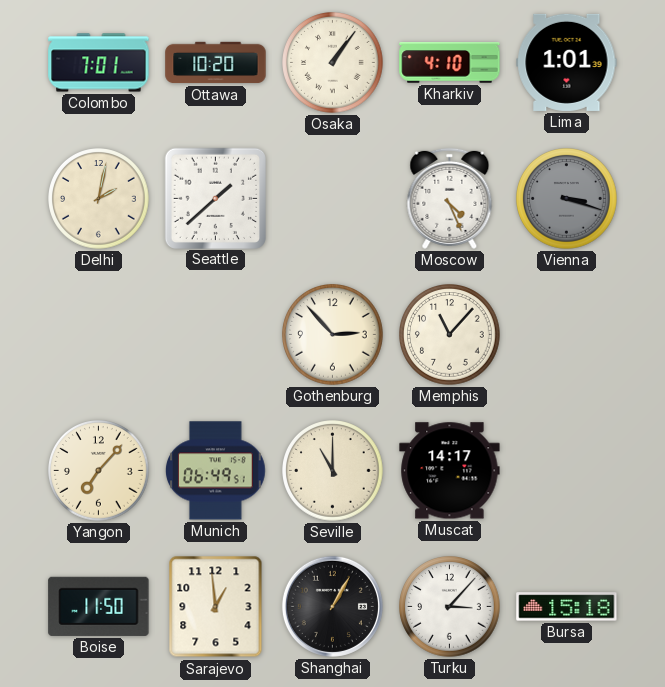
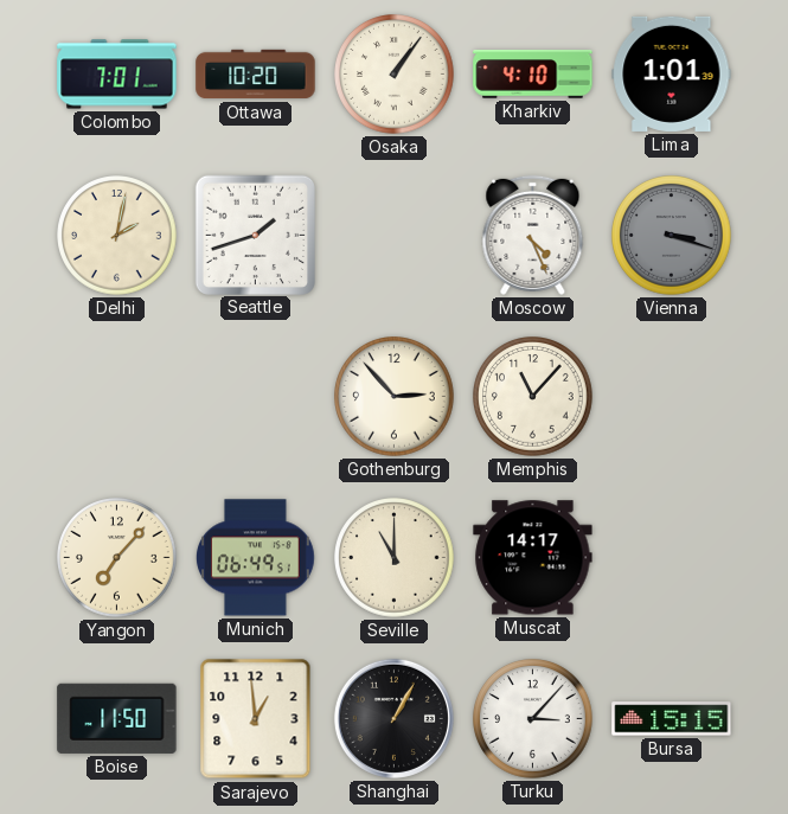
Seattle: 1:38 -> 1:42 (255, 235)
Bursa: 15:18 -> 15:15 (672, 719)
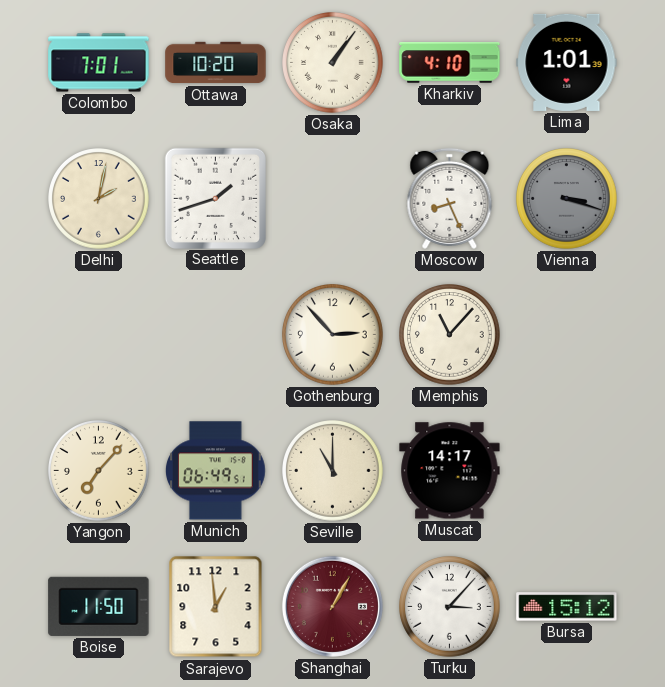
Moscow: 4:26 -> 8:26 (450, 198)
Shanghai dial: black -> burgundy (332, 606)
Bursa: 15:15 -> 15:12 (567, 607)
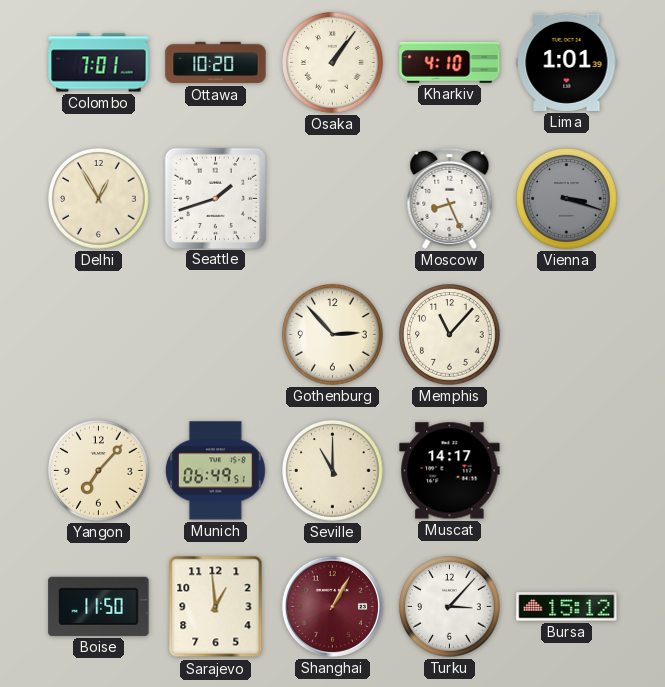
Delhi: 2:02 -> 12:55 (99, 199)
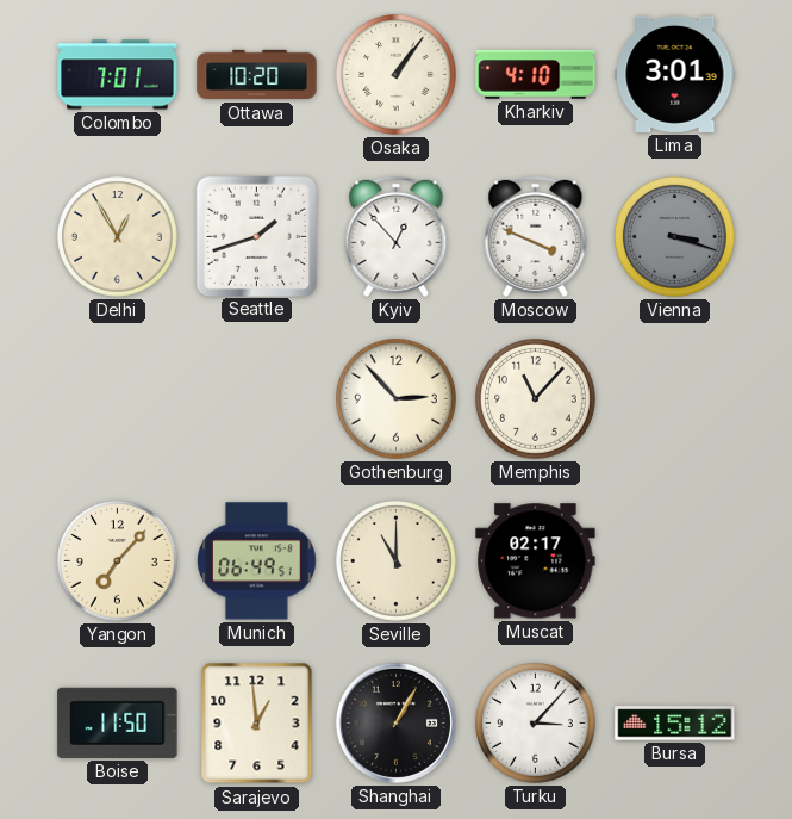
Lima: 1:01 -> 3:01 (675, 74)
Kyiv: none -> 12:53 (397, 236)
Moscow: 8:26 -> 3:49 (536, 236)
Muscat: 14:17 -> 02:17 (536, 561)
Shanghai dial: burgundy -> black (395, 722)
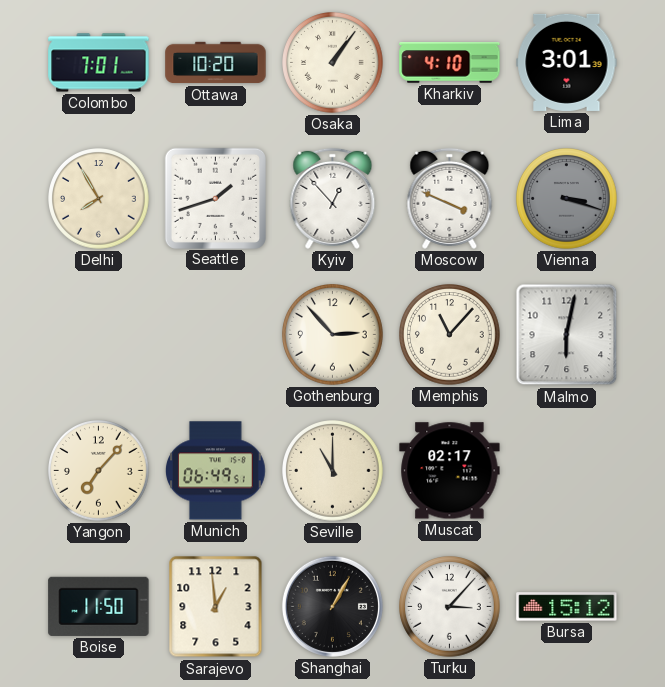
Delhi: 12:55 -> 7:55 (99, 199)
Malmo: none -> 6:02 (567, 335)
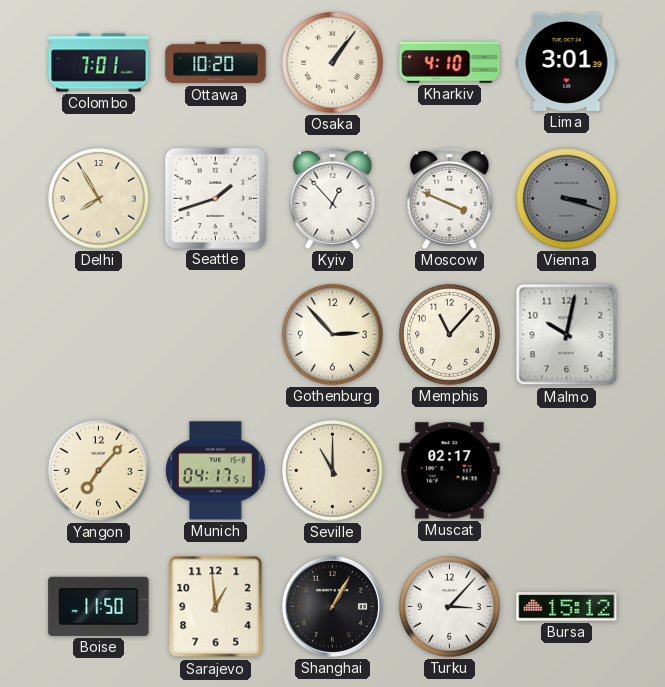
Malmo: 6:02 -> 10:02 (567, 335)
Munich: 06:49 -> 04:17 (216, 471)
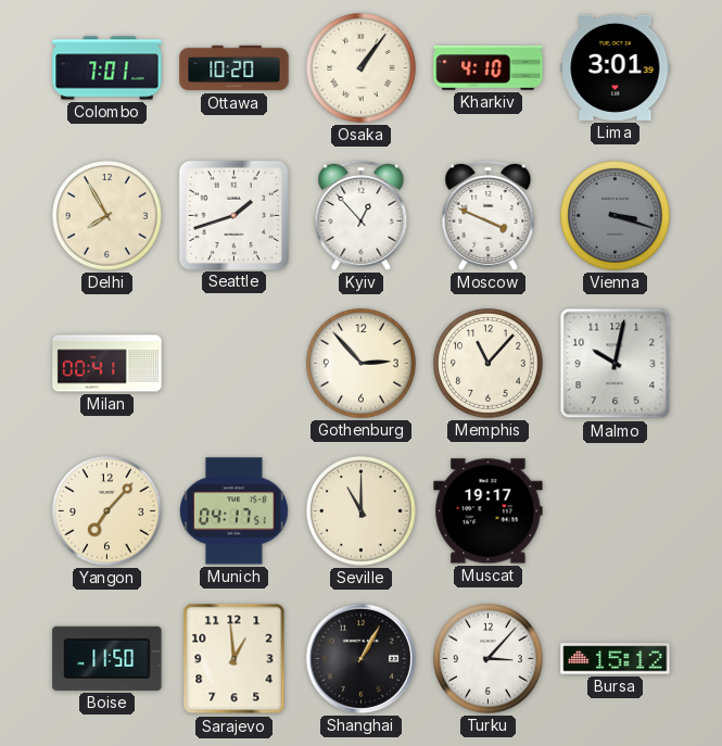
Milan: none -> 00:41 (107, 364)
Muscat: 02:17 -> 19:17 (489, 511)
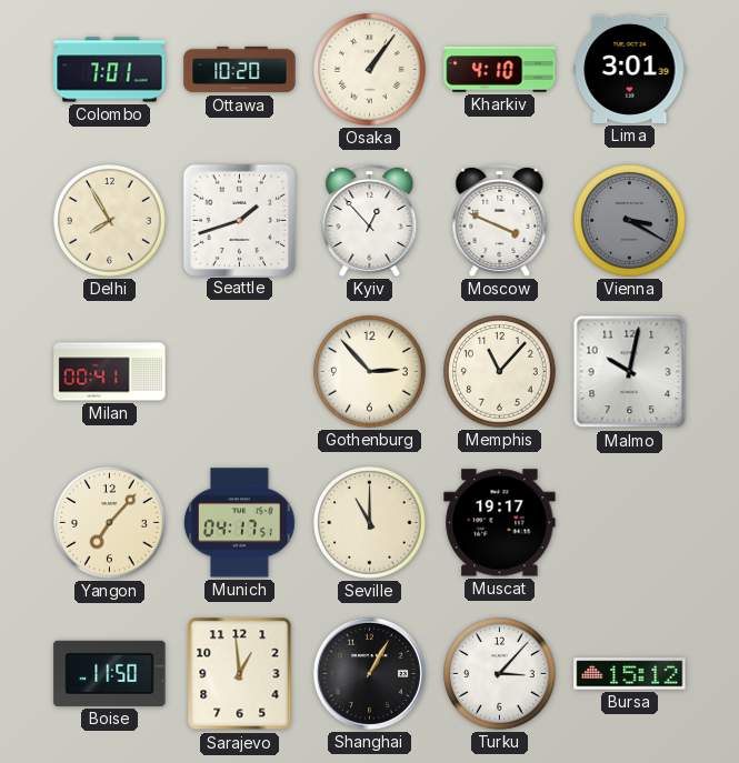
Vienna: 3:18 -> 3:20 (630, 221)
